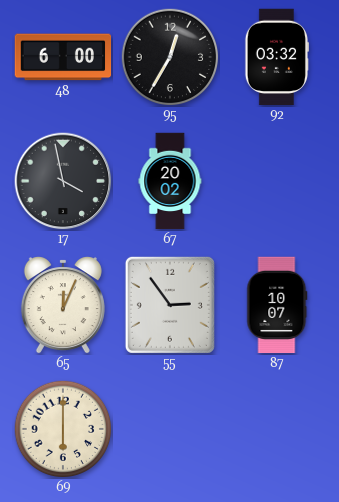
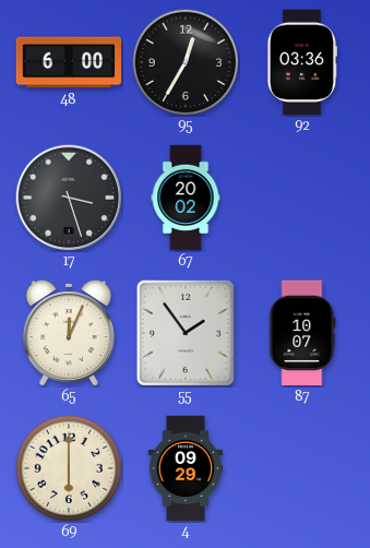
92: 03:32 -> 03:36 (301, 62)
17: 3:58 -> 3:27 (69, 198)
55: 2:54 -> 1:54 (186, 333)
4: none -> 09:29 (186, 468)
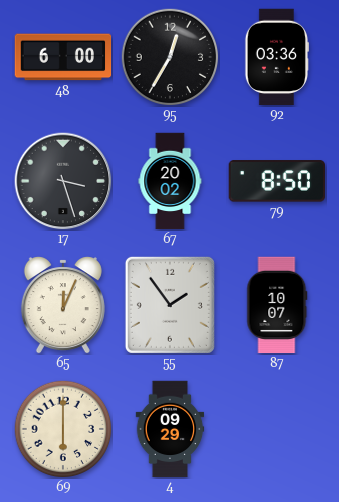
79: none -> 8:50 (277, 181)
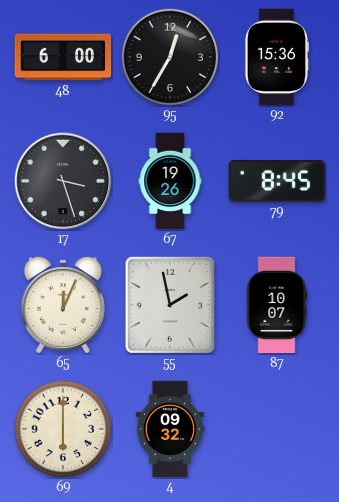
92: 03:36 -> 15:36 (276, 57)
67: 20:02 -> 19:26 (170, 181)
79: 8:50 -> 8:45 (277, 181)
55: 1:54 -> 1:58 (170, 305)
4: 09:29 -> 09:32 (170, 429)
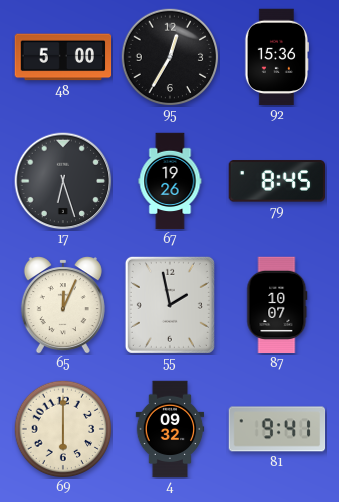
48: 6:00 -> 5:00 (63, 57)
17: 3:27 -> 6:27 (63, 181)
81: none -> 9:41 (277, 429)
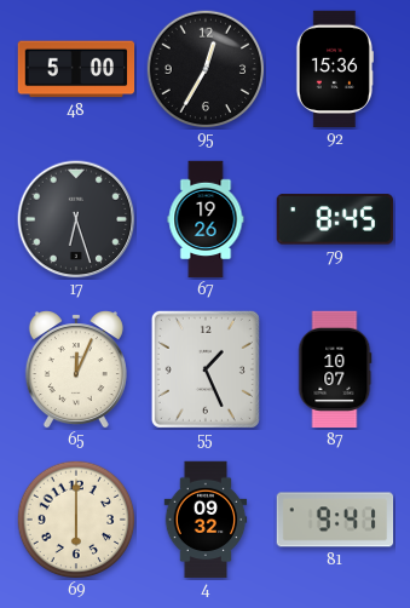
55: 1:58 -> 1:26 (206, 369)
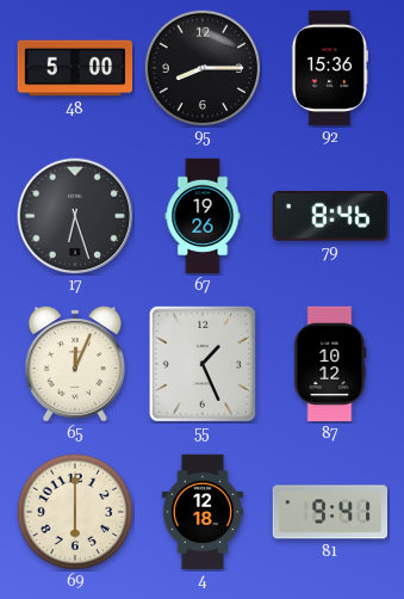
95: 12:35 -> 8:15 (203, 68)
79: 8:45 -> 8:46 (330, 216)
87: 10:07 -> 10:12 (330, 364)
4: 09:32 -> 12:18 (203, 512)
